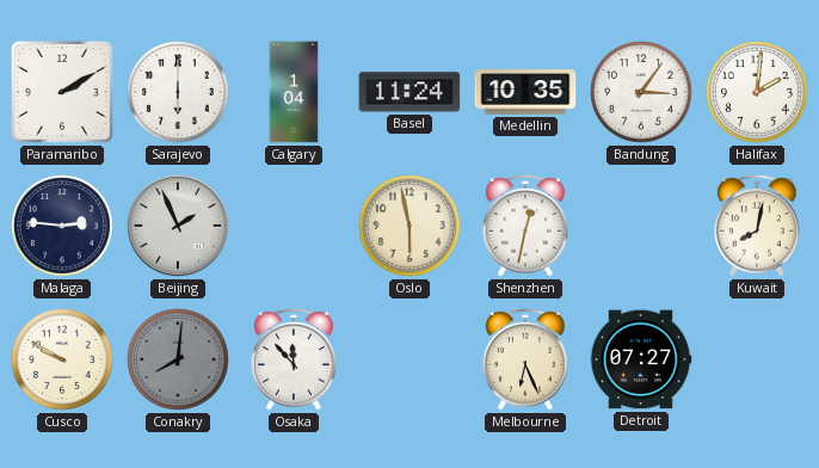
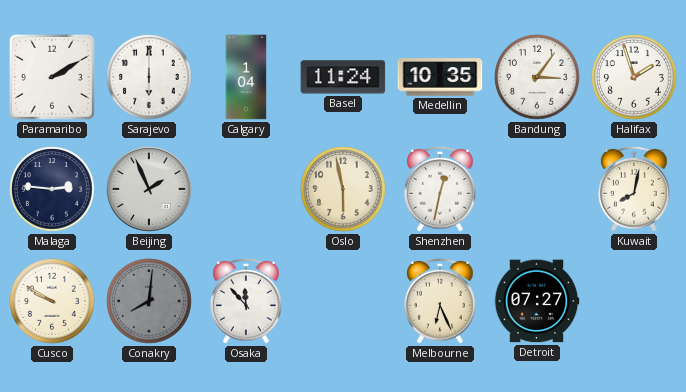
Halifax: 2:01 -> 1:57 (634, 77)
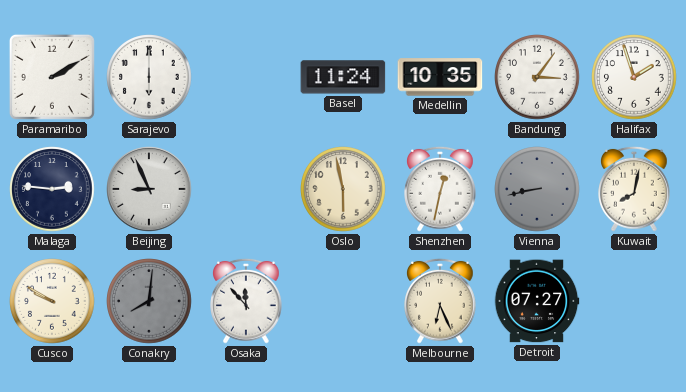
Calgary: 1:04 -> none (246, 77)
Beijing: 1:56 -> 8:56 (149, 189)
Vienna: none -> 8:43 (537, 189)
